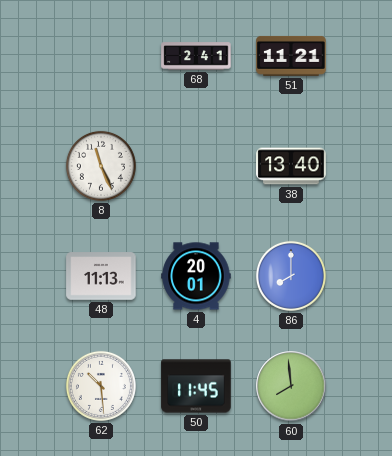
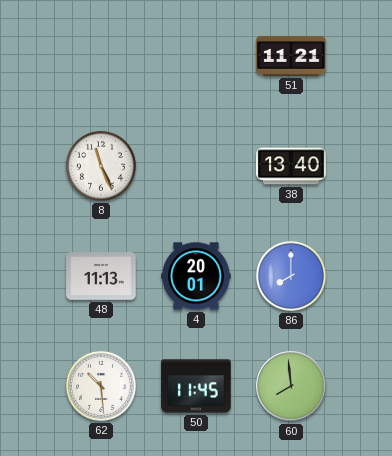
68: 2:41 -> none (196, 56)
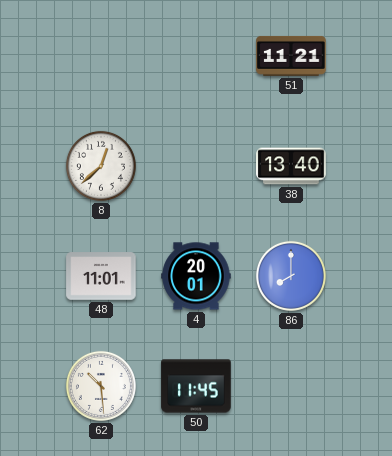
8: 11:26 -> 12:38 (101, 166)
48: 11:13 -> 11:01 (101, 276)
60: 7:59 -> none (291, 386)
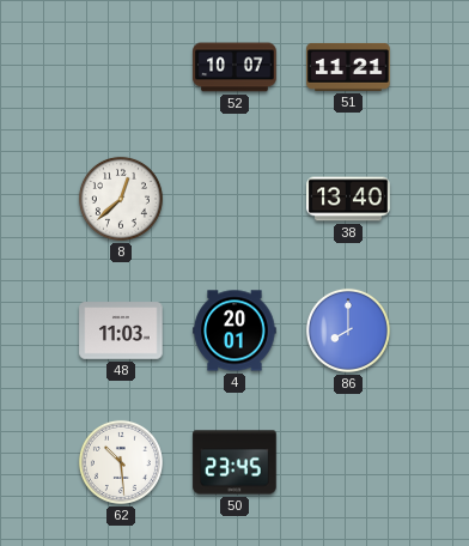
52: none -> 10:07 (234, 67)
48: 11:01 -> 11:03 (121, 330)
50: 11:45 -> 23:45 (234, 462)
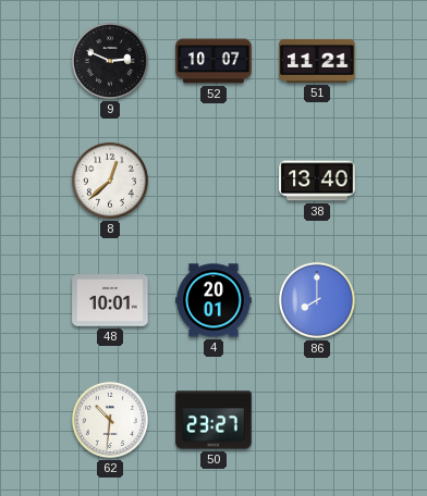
9: none -> 2:49 (110, 61)
48: 11:03 -> 10:01 (110, 300)
62: 10:29 -> 10:31 (110, 420)
50: 23:45 -> 23:27 (213, 420)
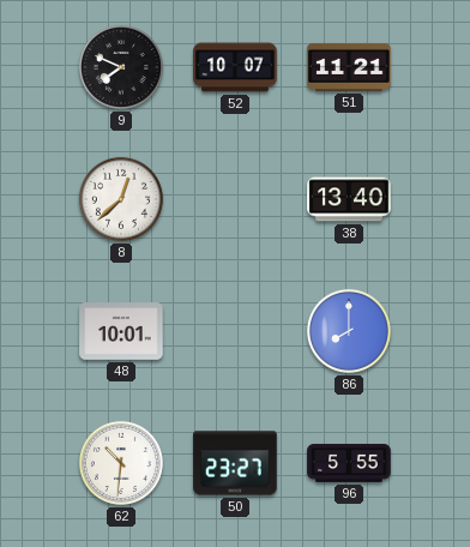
9: 2:49 -> 7:49 (121, 67)
4: 20:01 -> none (213, 300)
96: none -> 5:55 (349, 463)
